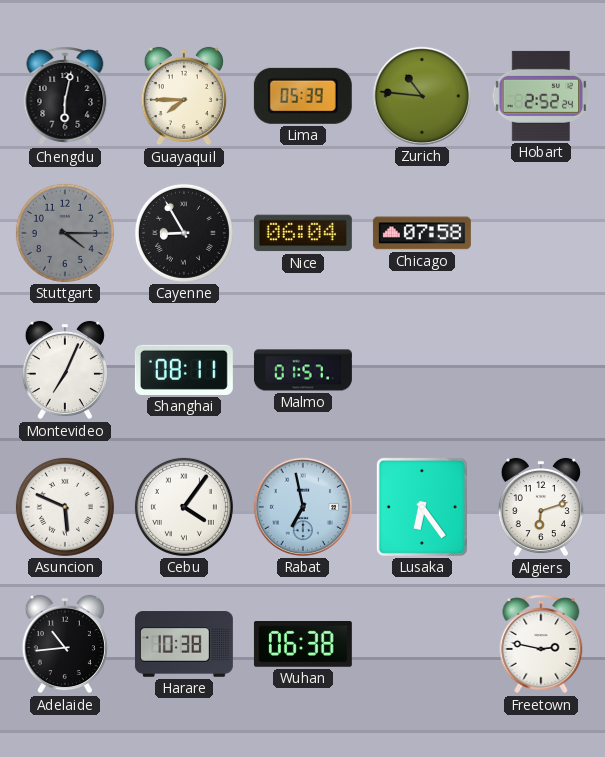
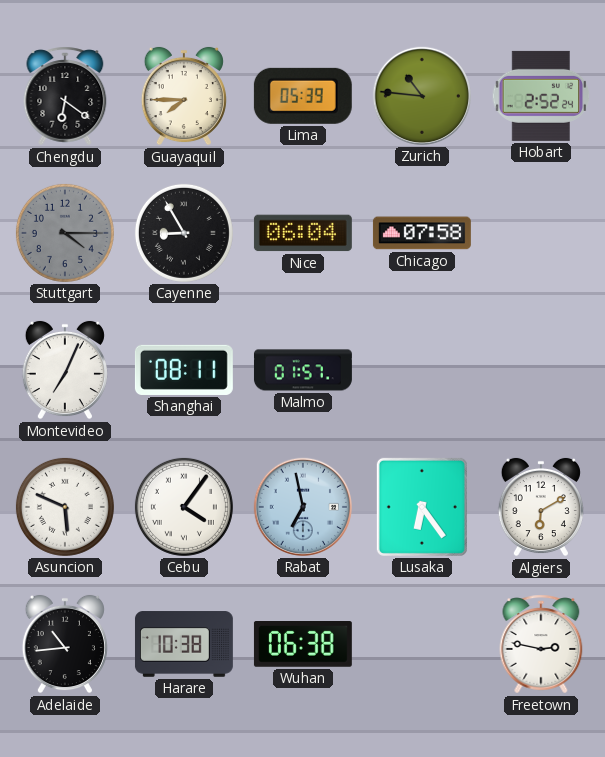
Chengdu: 6:02 -> 6:21 (65, 96)
Algiers: 6:12 -> 6:10 (541, 507)
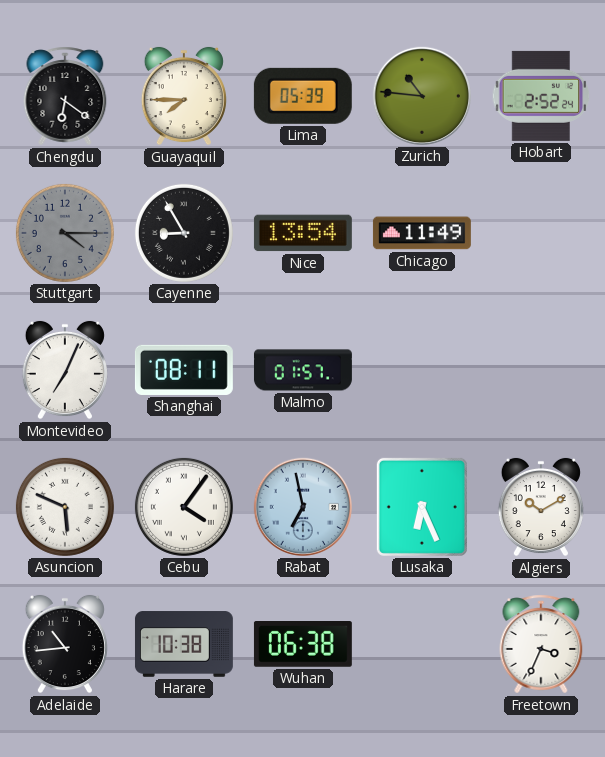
Nice: 06:04 -> 13:54 (303, 233)
Chicago: 07:58 -> 11:49 (422, 233)
Lusaka: 6:24 -> 6:26 (422, 507)
Algiers: 6:10 -> 10:10 (541, 507)
Freetown: 2:47 -> 3:34 (541, 644)
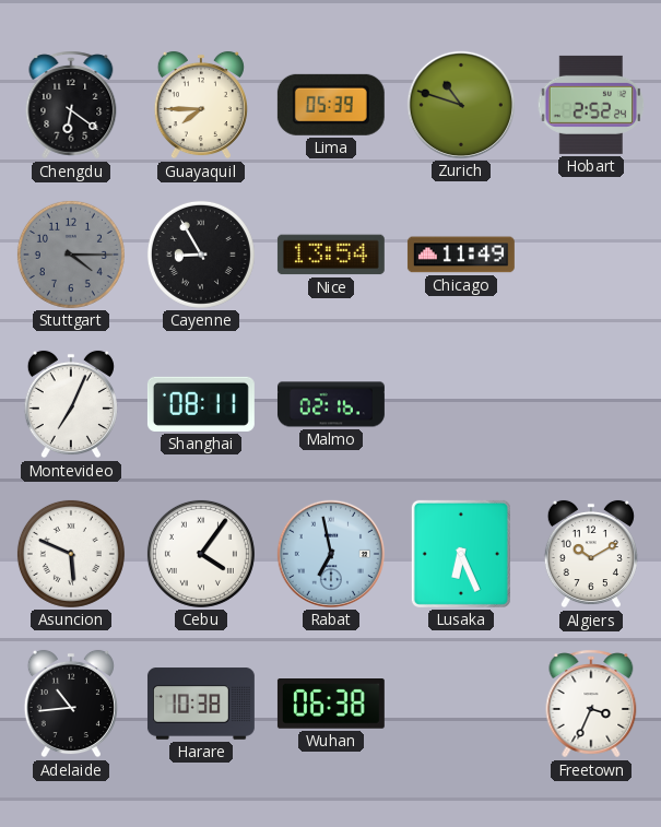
Zurich: 10:46 -> 10:48 (461, 105)
Malmo: 01:57 -> 02:16 (331, 404)
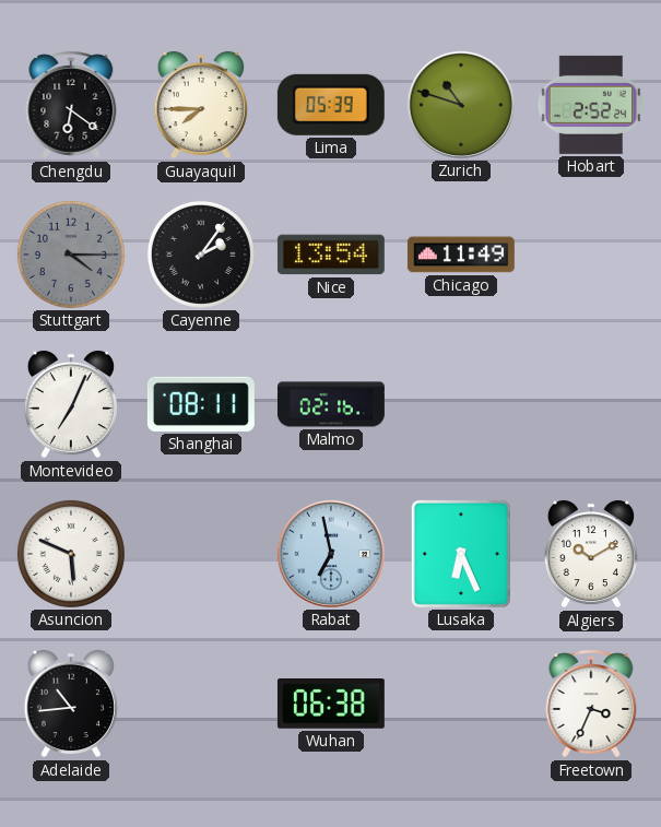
Cayenne: 8:55 -> 2:06 (201, 255)
Cebu: 4:06 -> none (201, 554)
Harare: 10:38 -> none (201, 704)
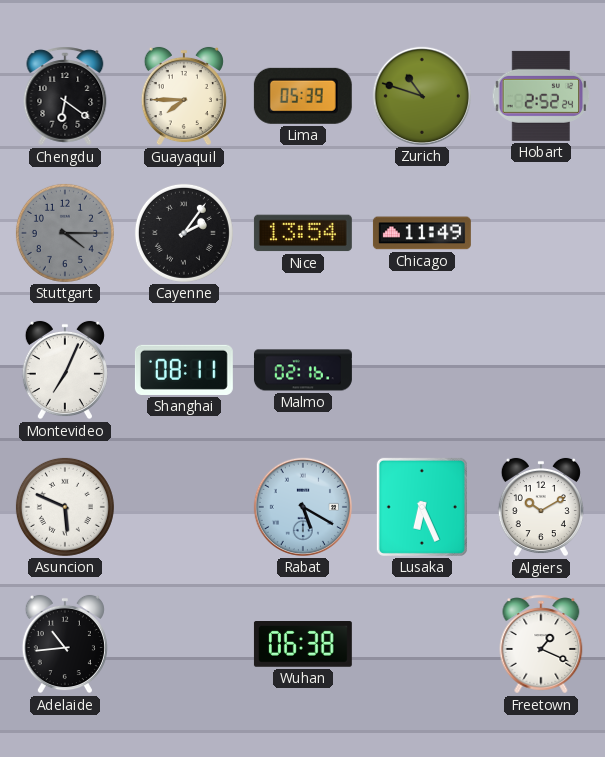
Rabat: 6:58 -> 5:20 (303, 507)
Freetown: 3:34 -> 1:19 (541, 644)
